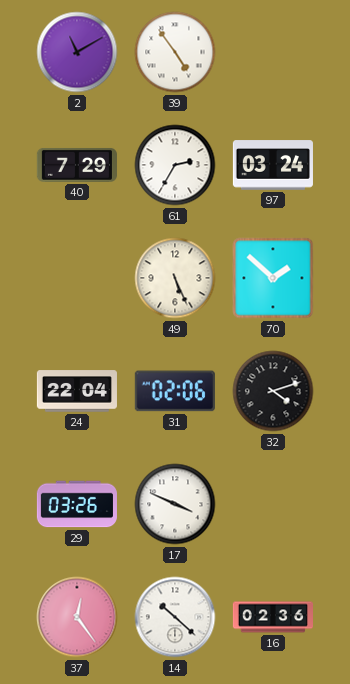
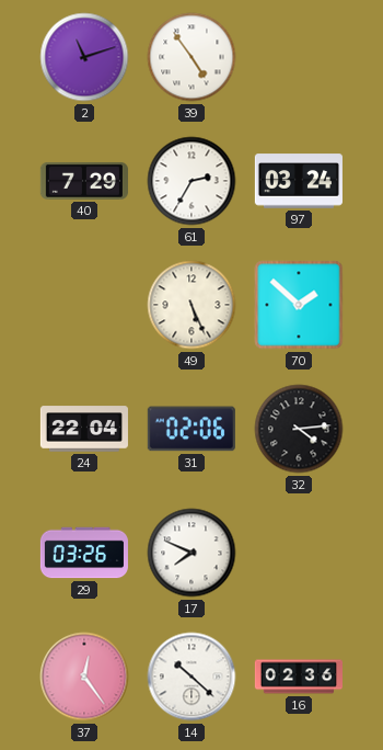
2: 11:10 -> 11:12 (84, 57)
32: 4:12 -> 4:14 (299, 429)
17: 3:49 -> 7:49 (191, 553)
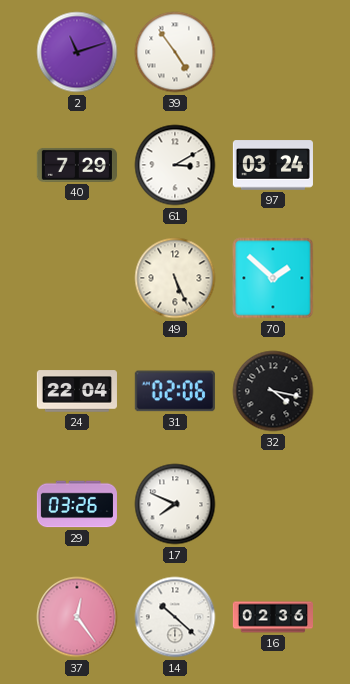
61: 2:35 -> 3:10 (175, 165)
32: 4:14 -> 4:17 (273, 391)
